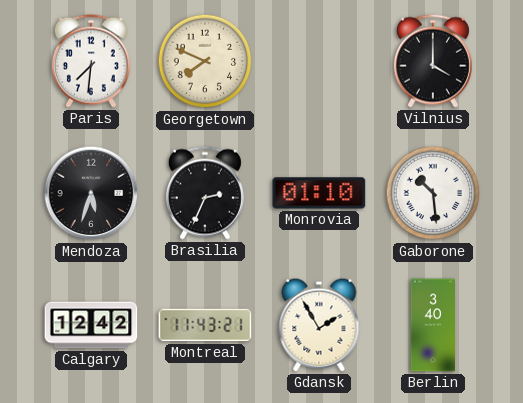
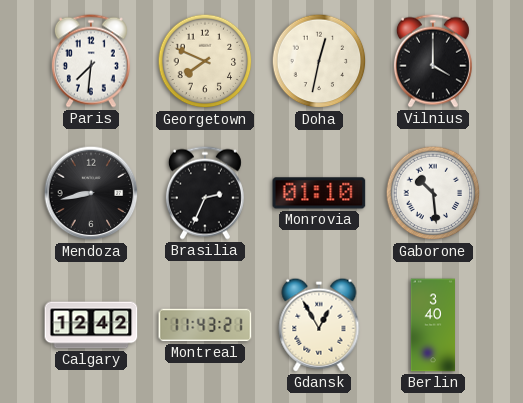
Doha: none -> 12:32 (319, 61)
Mendoza: 5:33 -> 8:43 (91, 193)
Gdansk: 1:55 -> 12:55 (319, 325)
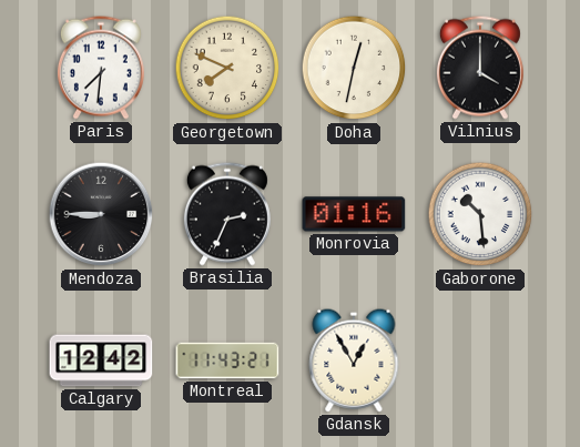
Mendoza: 8:43 -> 8:45 (101, 214)
Monrovia: 01:10 -> 01:16 (354, 214)
Berlin: 3:40 -> none (432, 325)
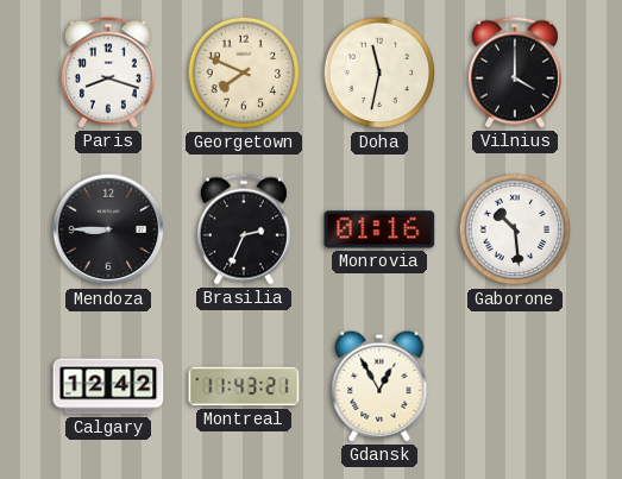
Paris: 7:31 -> 8:18 (108, 73)
Doha: 12:32 -> 11:32 (379, 73)
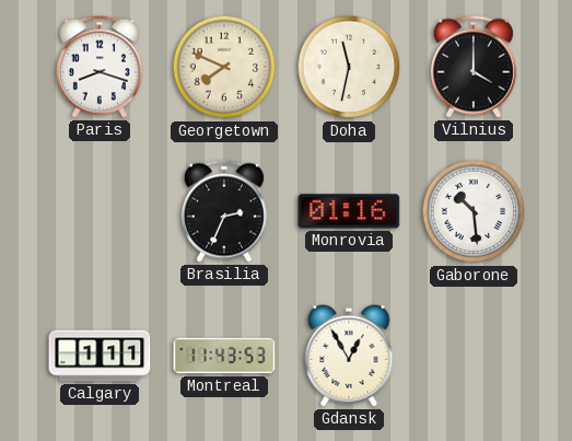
Mendoza: 8:45 -> none (108, 229)
Calgary: 12:42 -> 1:11 (100, 356)
Montreal: 11:43:21 -> 11:43:53 (224, 356)
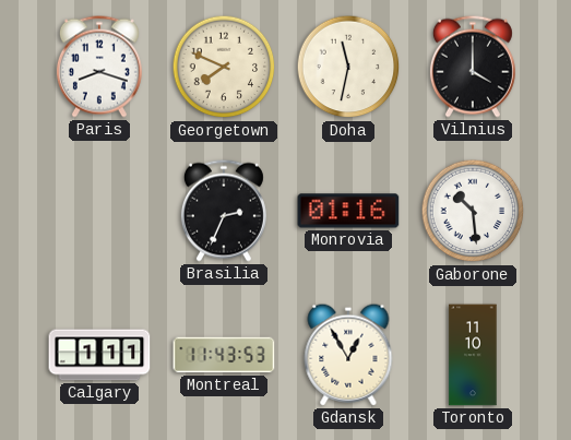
Toronto: none -> 11:10 (473, 355)
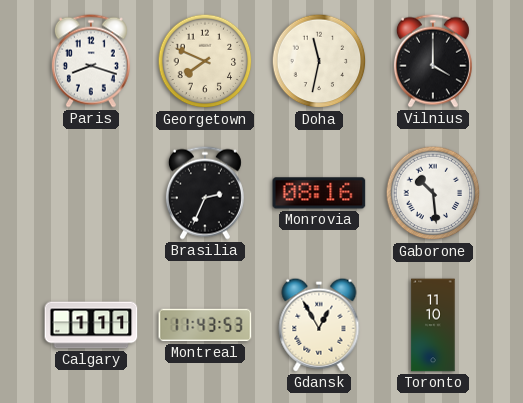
Monrovia: 01:16 -> 08:16 (319, 193)
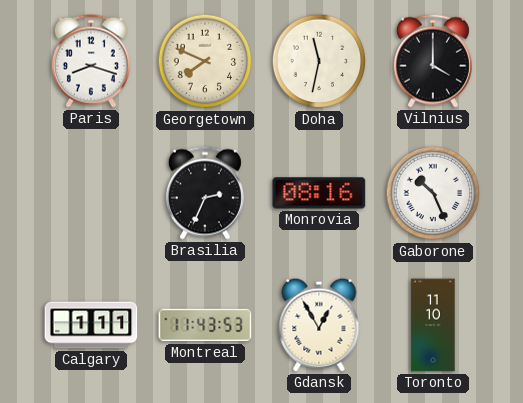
Gaborone: 10:29 -> 10:26 (433, 193)
